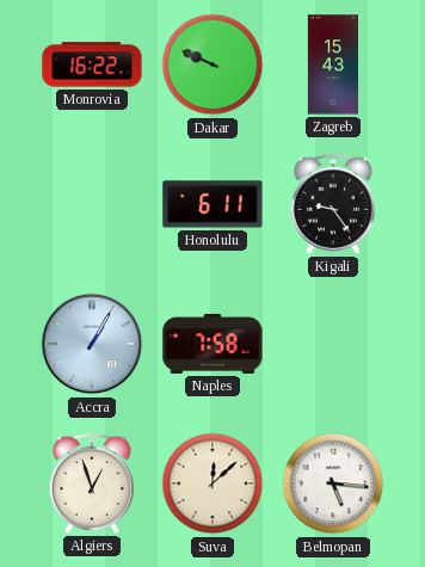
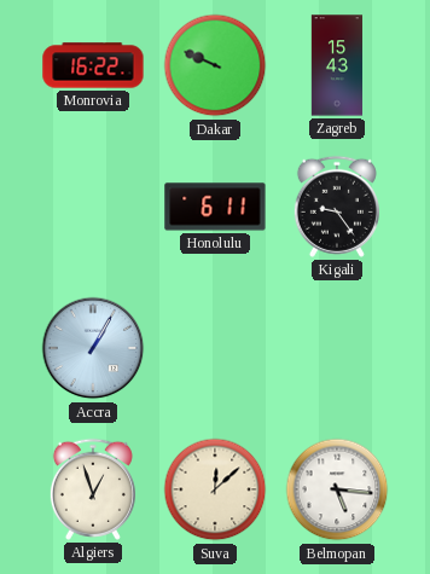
Naples: 7:58 -> none (213, 344)
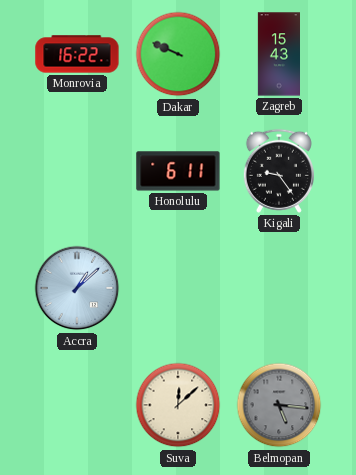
Accra: 1:05 -> 1:08 (77, 288)
Algiers: 12:57 -> none (93, 489)
Belmopan dial: white -> grey (279, 405)
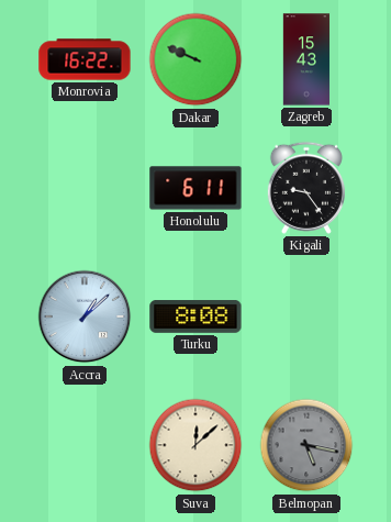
Turku: none -> 8:08 (195, 318)
Belmopan: 5:16 -> 5:17 (306, 445)
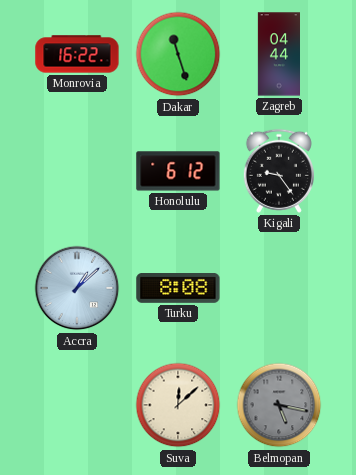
Dakar: 9:49 -> 11:27 (178, 54)
Zagreb: 15:43 -> 04:44 (278, 54)
Honolulu: 6:11 -> 6:12 (178, 171)
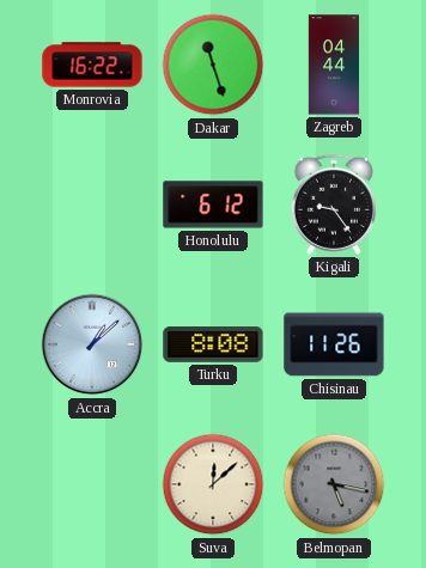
Chisinau: none -> 11:26 (334, 344)
